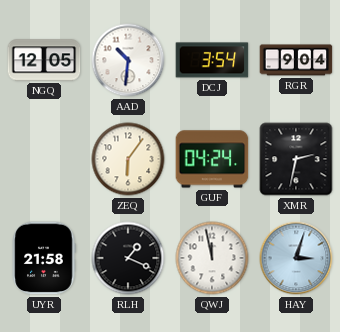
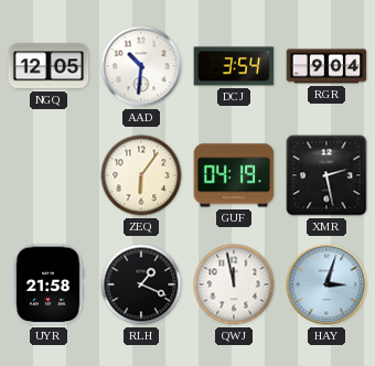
GUF: 04:24 -> 04:19 (234, 175)
XMR: 2:32 -> 2:28 (326, 175)
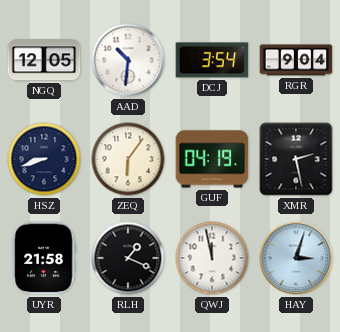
HSZ: none -> 8:42 (44, 159)
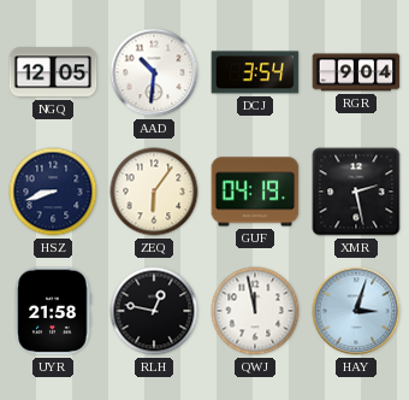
RLH: 1:19 -> 12:47 (154, 311)
